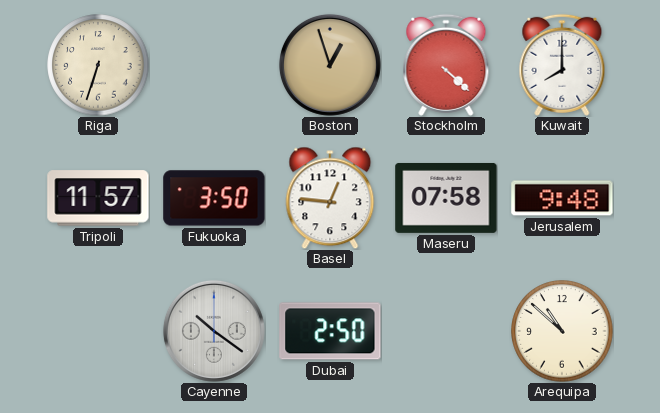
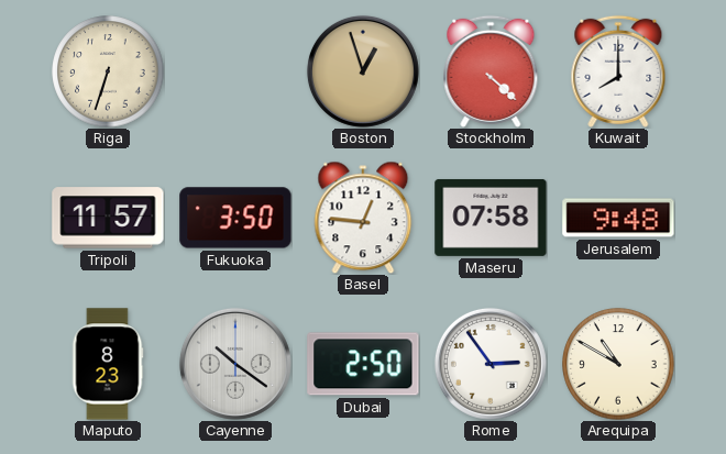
Maputo: none -> 8:23 (108, 364)
Rome: none -> 2:54 (491, 364)
Arequipa: 10:52 -> 10:50 (618, 364)
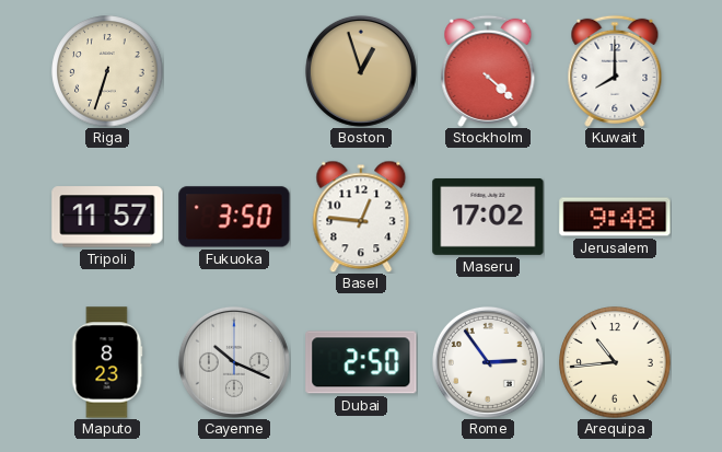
Maseru: 07:58 -> 17:02 (488, 217)
Cayenne: 10:21 -> 10:19 (234, 362)
Arequipa: 10:50 -> 10:44 (615, 362)
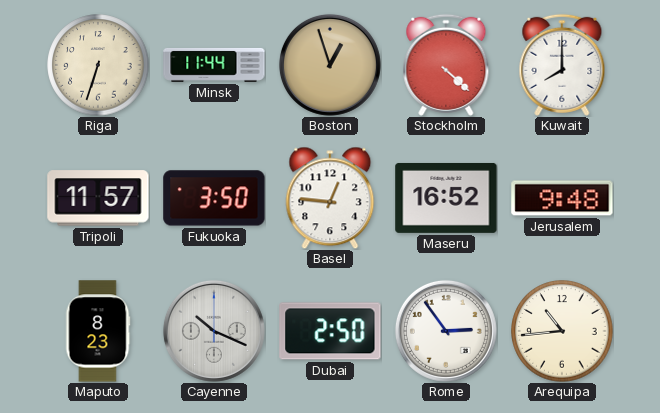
Minsk: none -> 11:44 (214, 65)
Maseru: 17:02 -> 16:52 (446, 198)
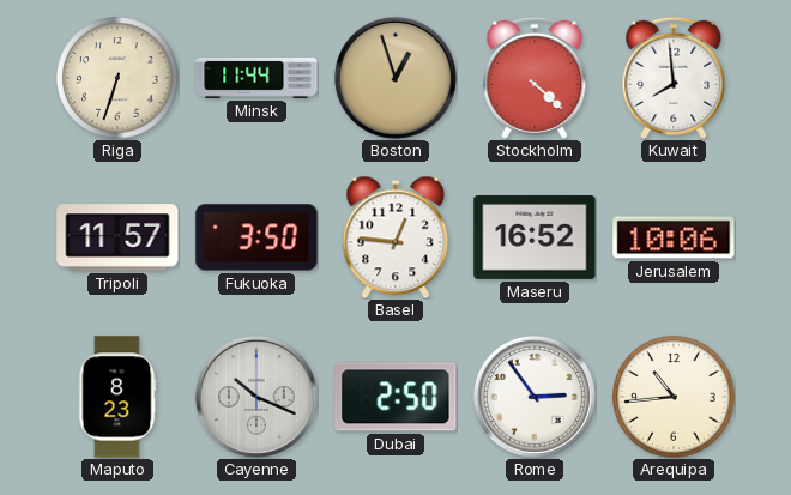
Kuwait: 8:00 -> 7:59 (674, 78)
Jerusalem: 9:48 -> 10:06 (674, 237)
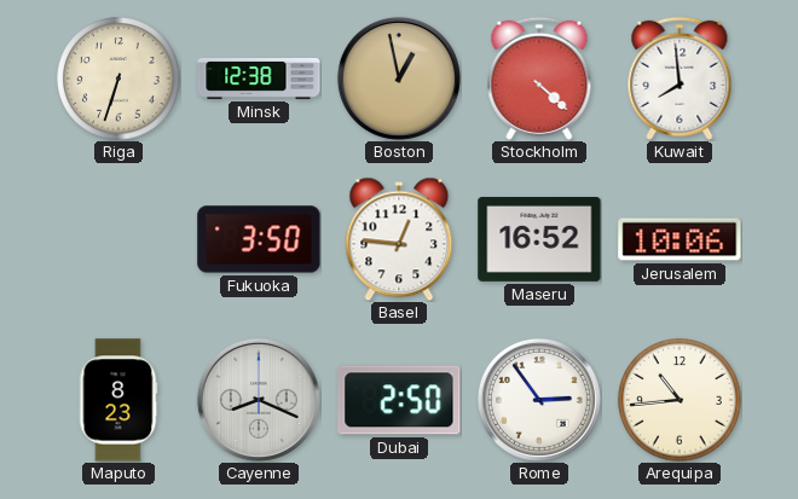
Minsk: 11:44 -> 12:38 (259, 79)
Boston: 12:57 -> 12:58 (399, 79)
Tripoli: 11:57 -> none (117, 237)
Cayenne: 10:19 -> 8:19 (259, 400)
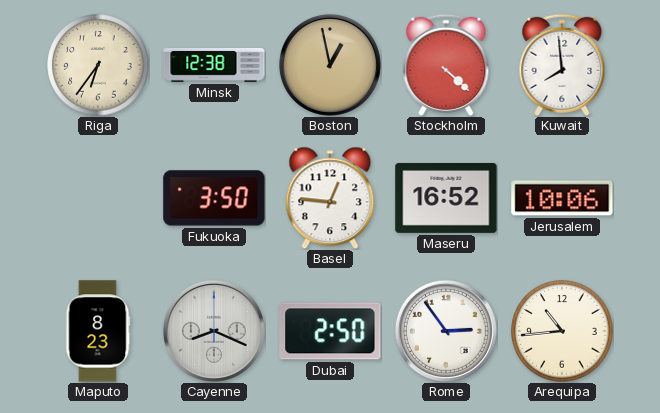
Riga: 6:33 -> 6:36 (98, 65)
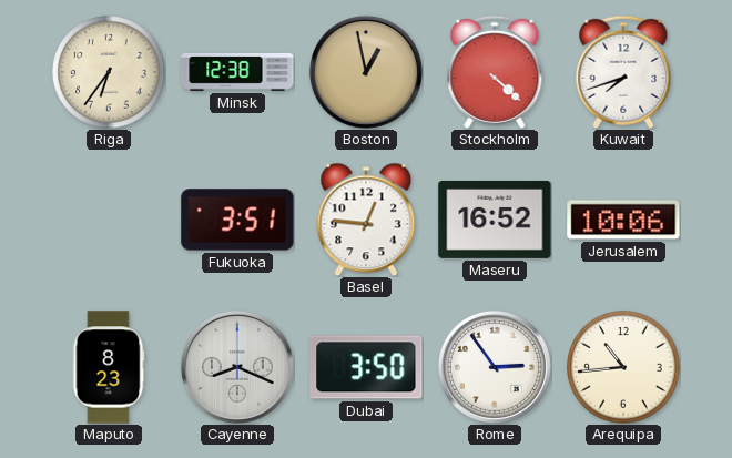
Kuwait: 7:59 -> 7:42 (623, 72)
Fukuoka: 3:50 -> 3:51 (237, 220)
Dubai: 2:50 -> 3:50 (366, 367)
